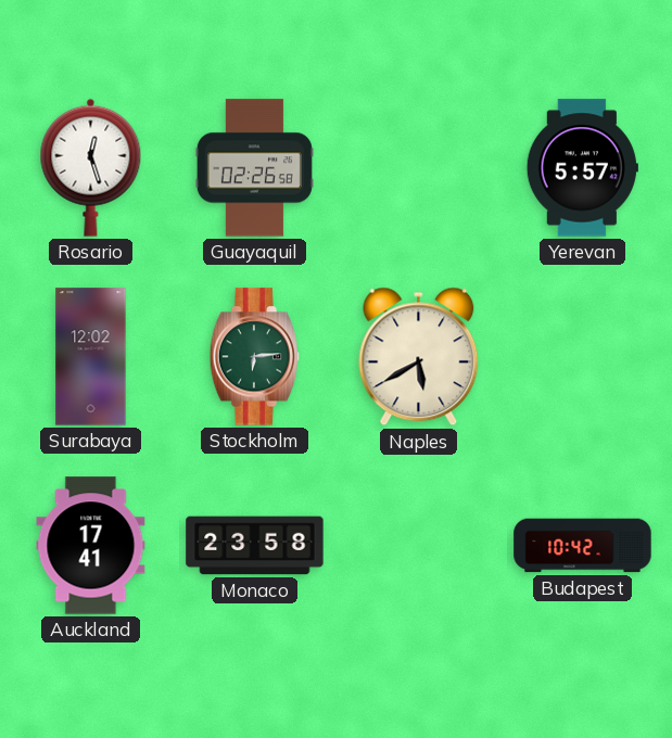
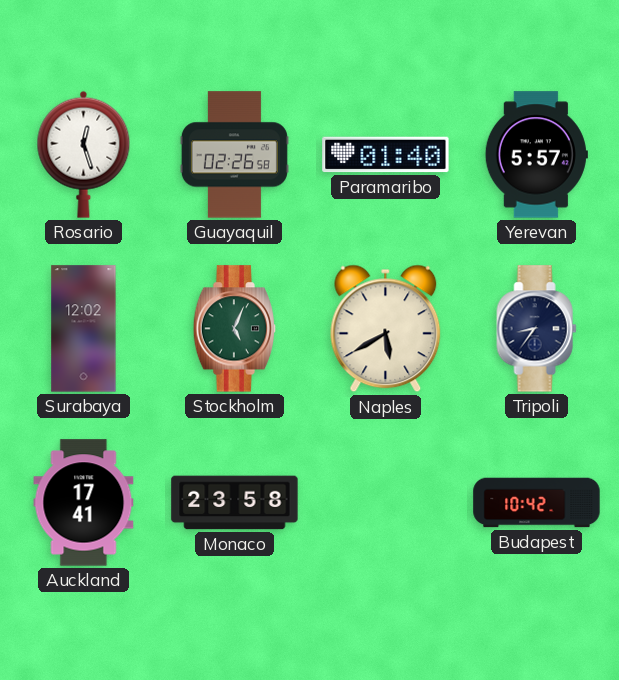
Paramaribo: none -> 01:40 (386, 155)
Stockholm: 6:14 -> 5:04 (235, 329)
Tripoli: none -> 8:36 (537, 329)
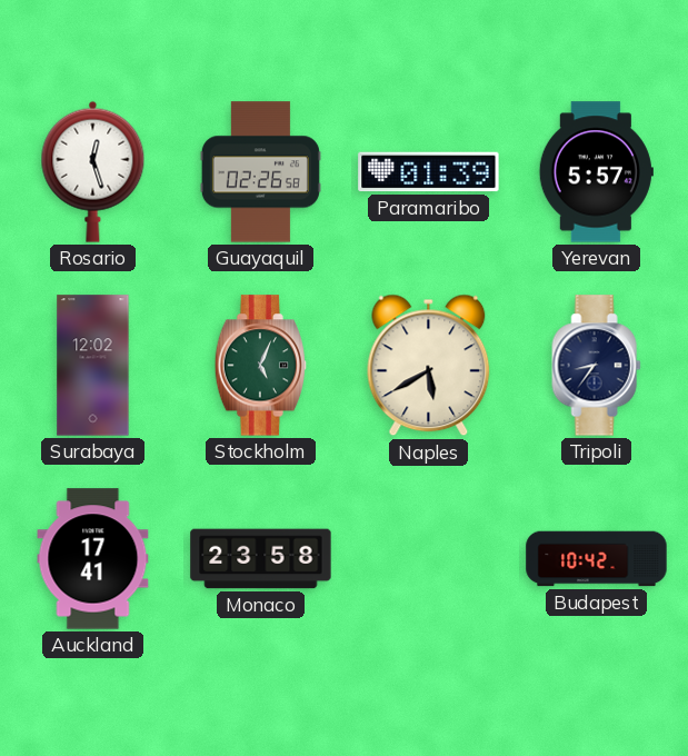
Paramaribo: 01:40 -> 01:39 (429, 172)
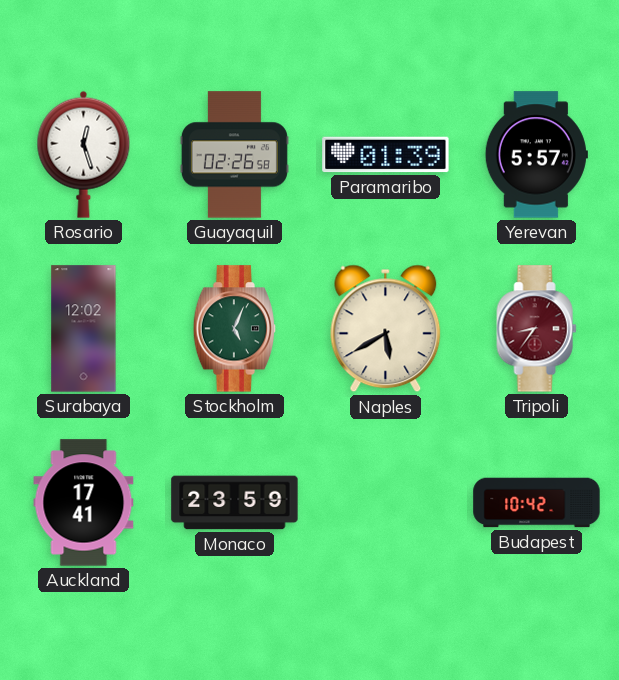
Tripoli dial: navy -> burgundy (537, 329)
Monaco: 23:58 -> 23:59 (235, 503)
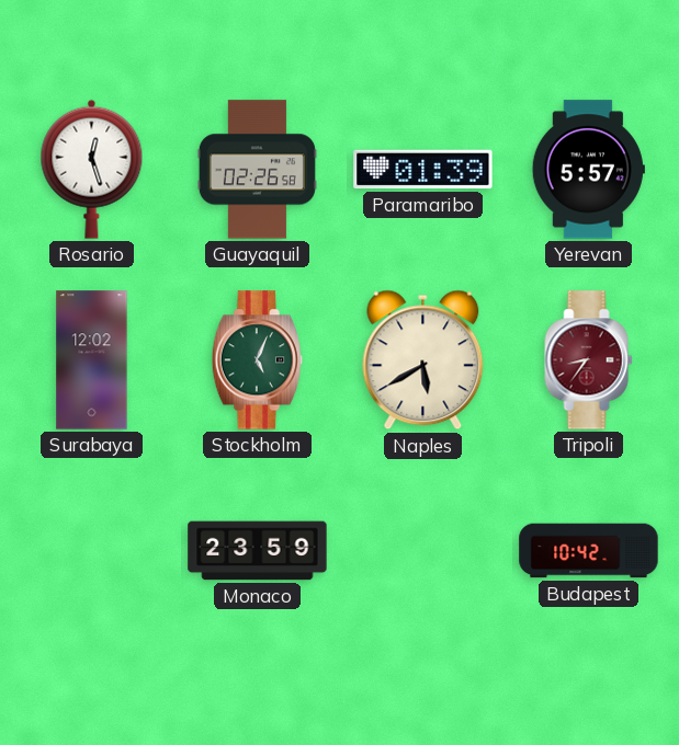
Auckland: 17:41 -> none (84, 503)
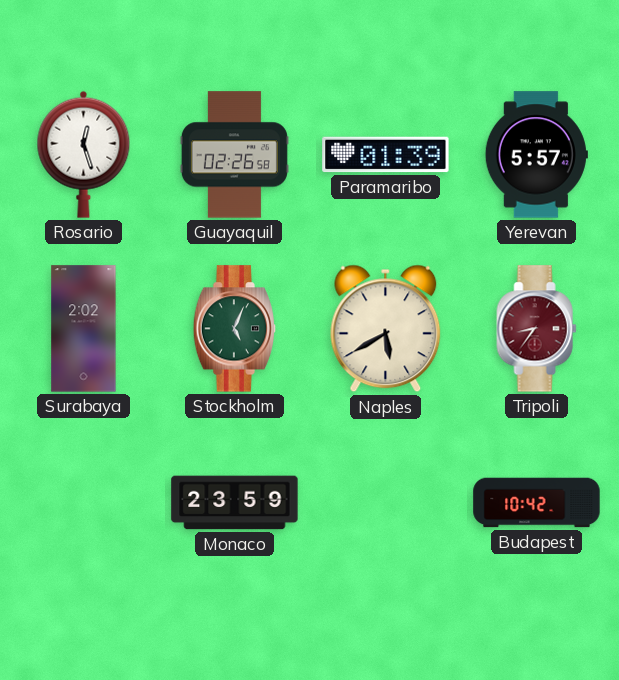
Surabaya: 12:02 -> 2:02 (84, 329)
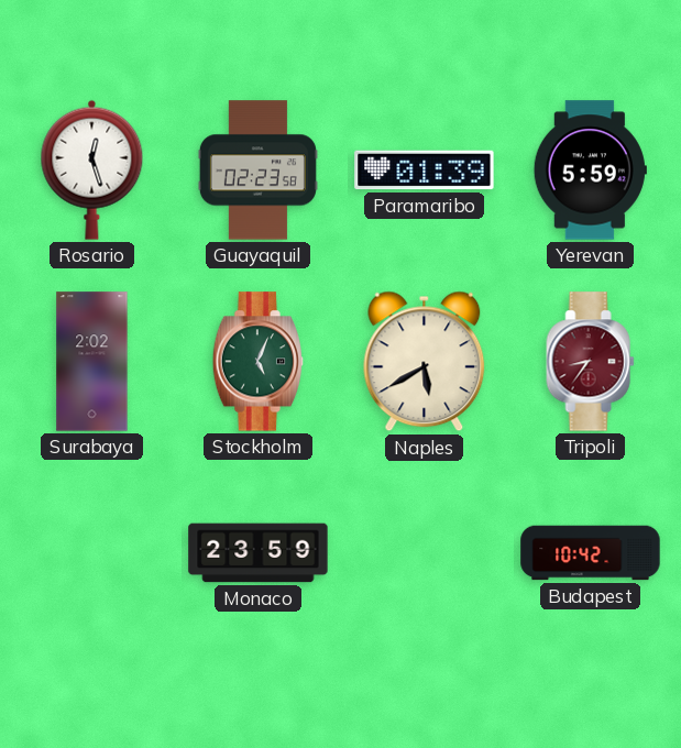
Guayaquil: 02:26 -> 02:23 (257, 170)
Yerevan: 5:57 -> 5:59 (590, 170)
